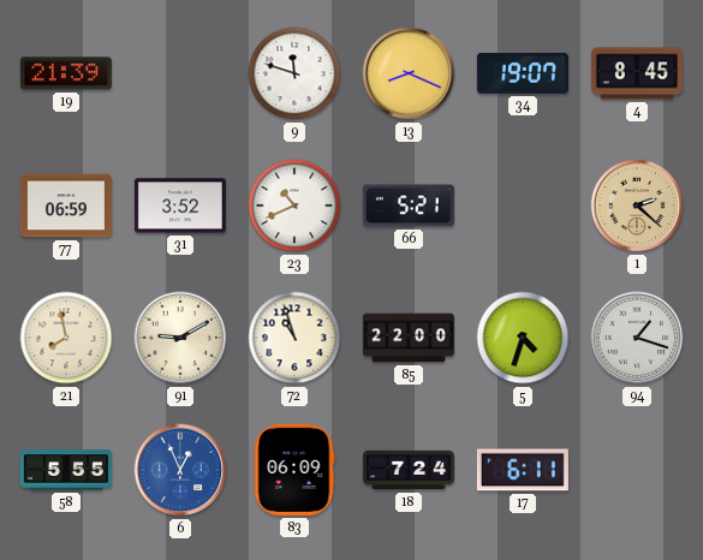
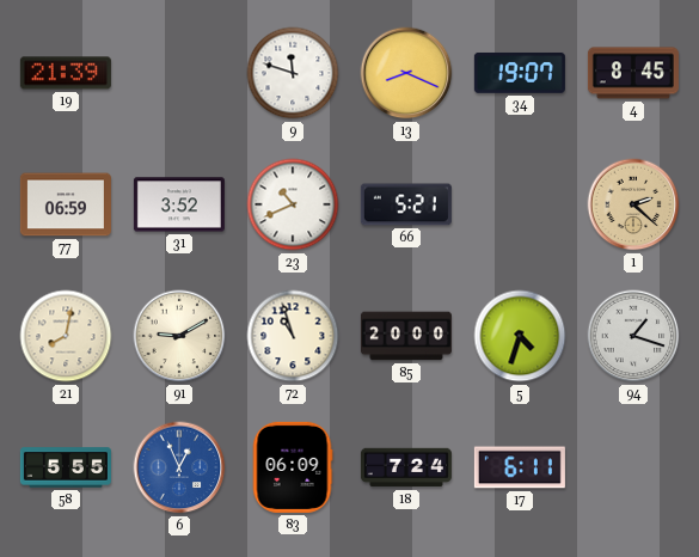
21: 7:58 -> 8:02 (66, 336)
85: 22:00 -> 20:00 (406, 336)
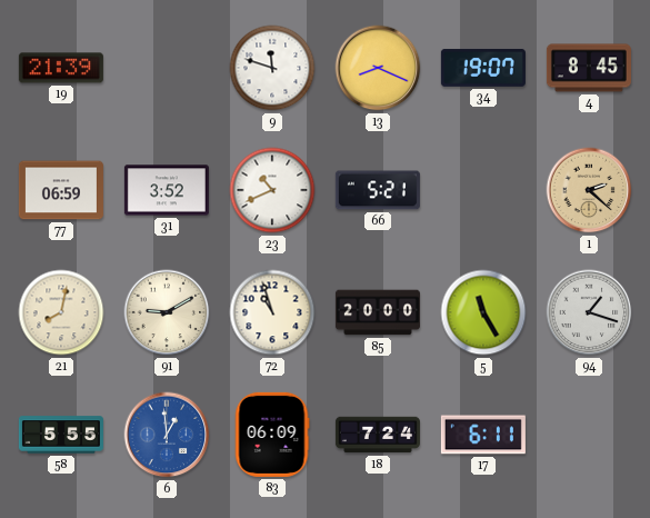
5: 4:33 -> 11:25 (483, 312)
6: 12:56 -> 12:59 (167, 435)
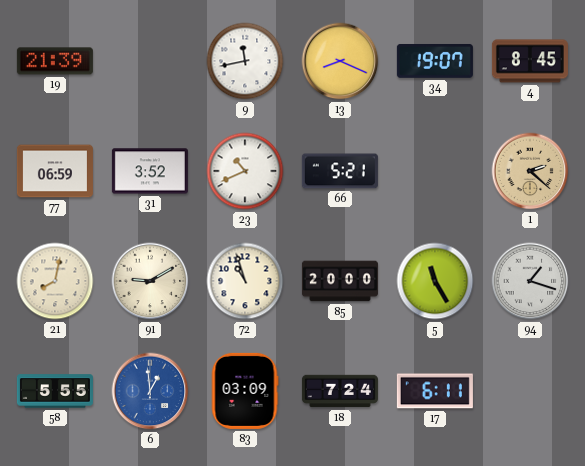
9: 11:48 -> 11:43 (245, 61)
83: 06:09 -> 03:09 (245, 391)
